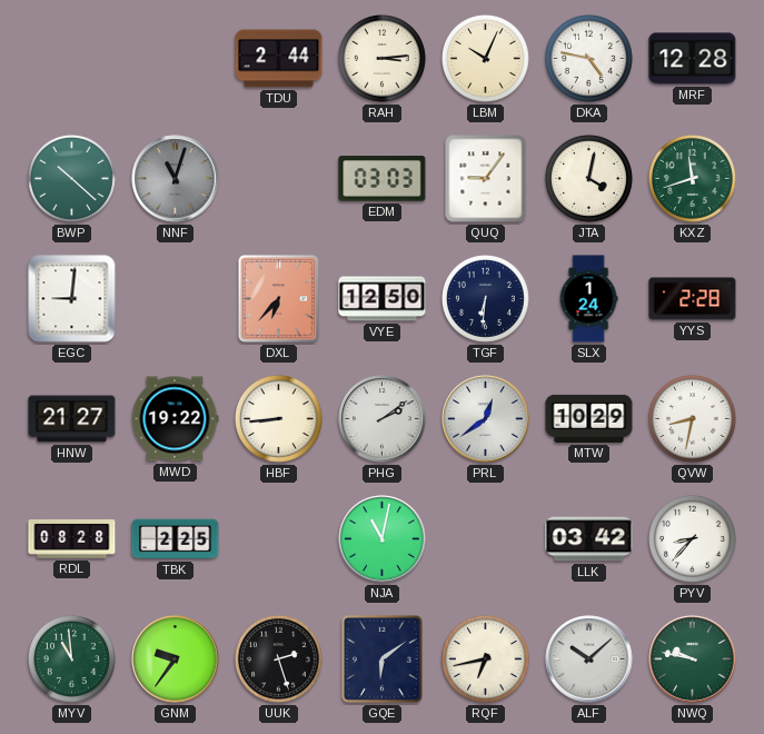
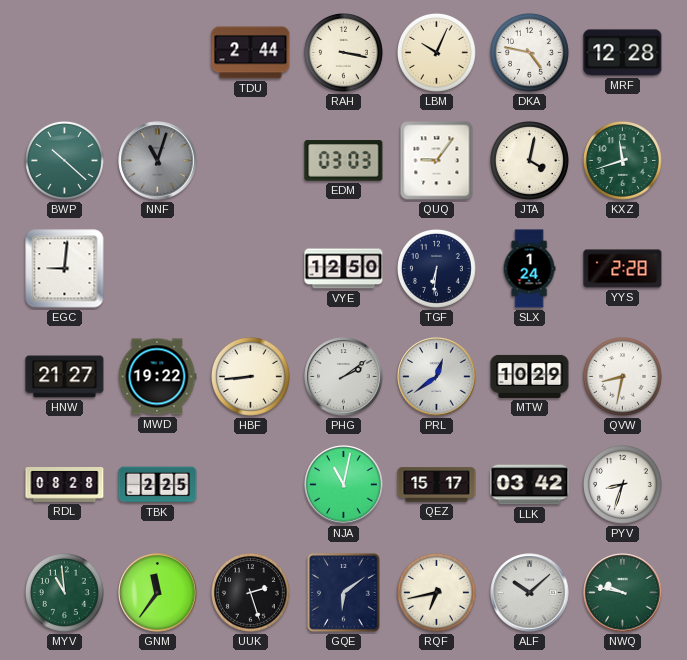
RAH: 3:14 -> 3:17 (344, 53)
DXL: 6:37 -> none (278, 298)
QEZ: none -> 15:17 (437, 485)
PYV: 8:37 -> 8:33 (623, 485)
GNM: 9:36 -> 11:36 (158, 593)
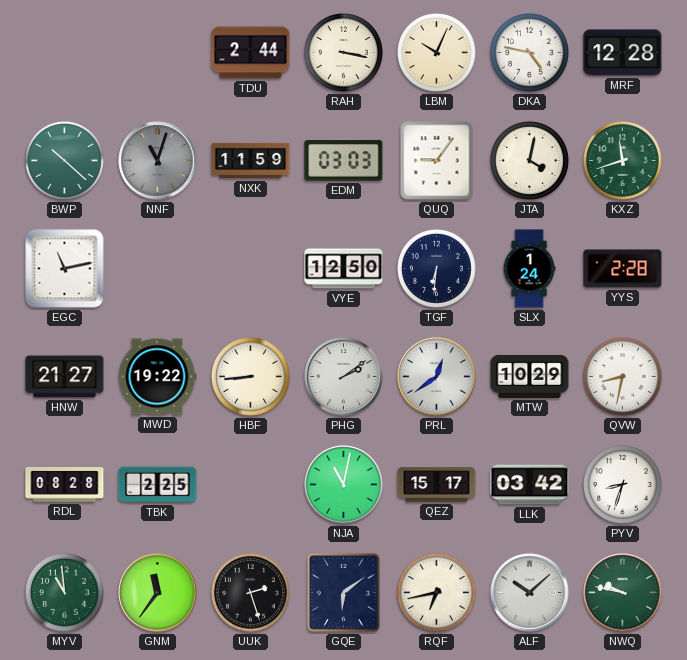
NXK: none -> 11:59 (251, 161)
EGC: 9:01 -> 11:13 (65, 269)
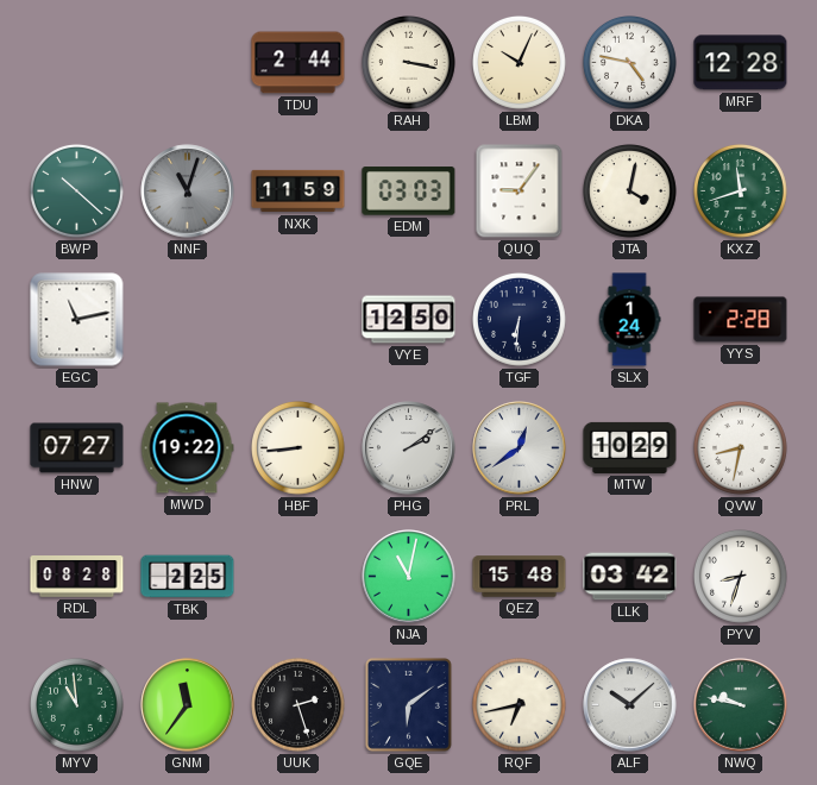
HNW: 21:27 -> 07:27 (77, 448)
QEZ: 15:17 -> 15:48 (520, 577)
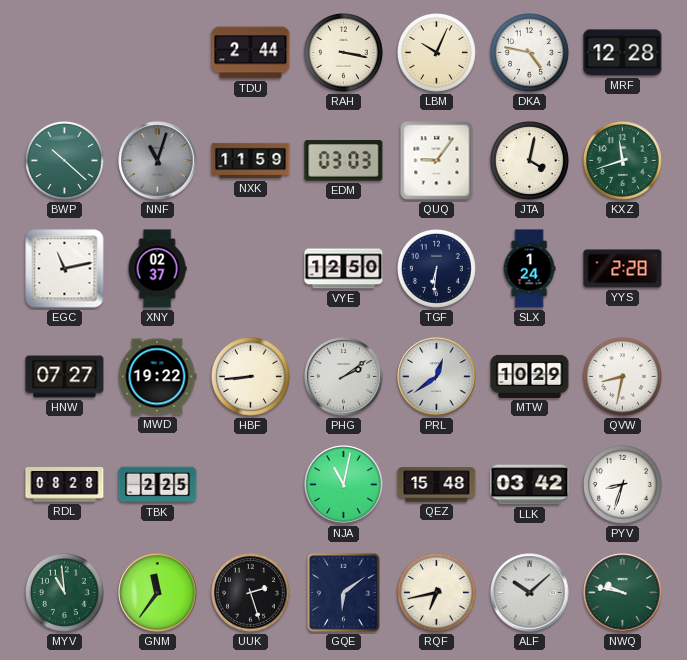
XNY: none -> 02:37 (157, 269)
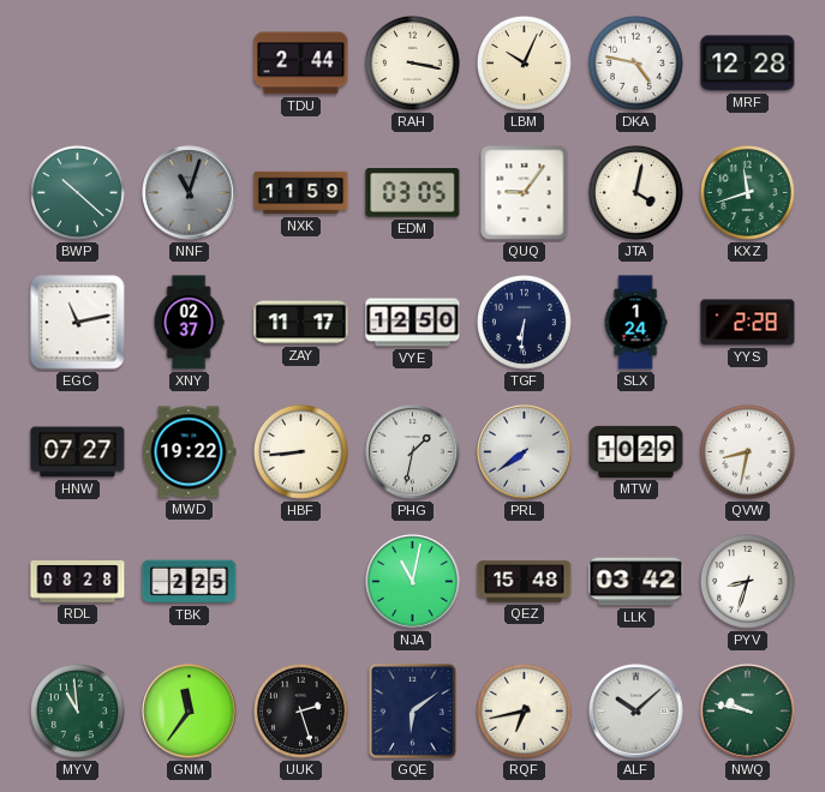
EDM: 03:03 -> 03:05 (413, 193)
ZAY: none -> 11:17 (301, 323)
PHG: 2:09 -> 1:32 (413, 452)
PRL: 12:39 -> 7:39 (525, 452)
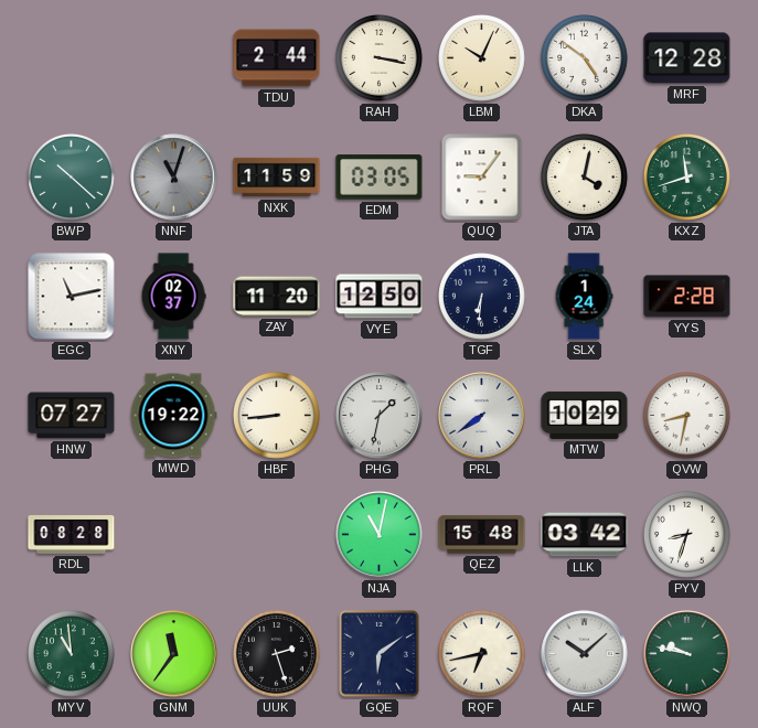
DKA: 4:47 -> 4:51 (585, 58)
ZAY: 11:17 -> 11:20 (277, 297)
TBK: 2:25 -> none (190, 582)
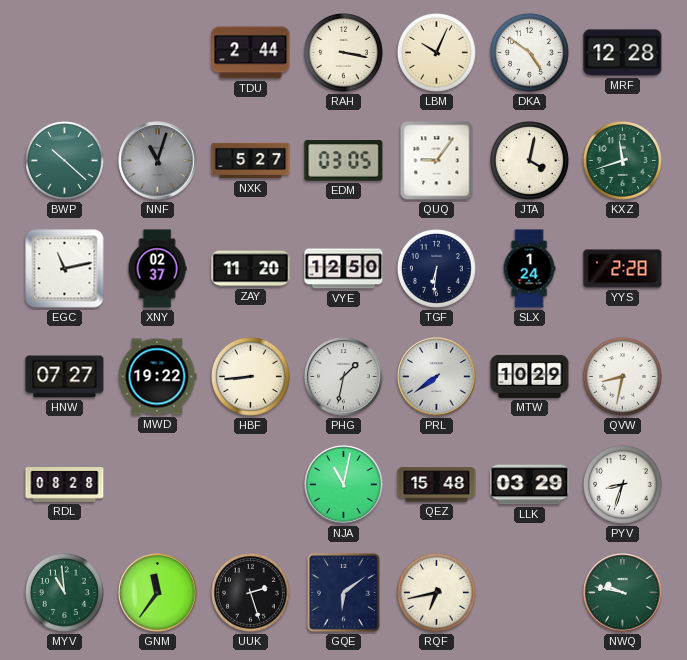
NXK: 11:59 -> 5:27 (251, 161)
LLK: 03:42 -> 03:29 (530, 485)
ALF: 10:08 -> none (585, 654)
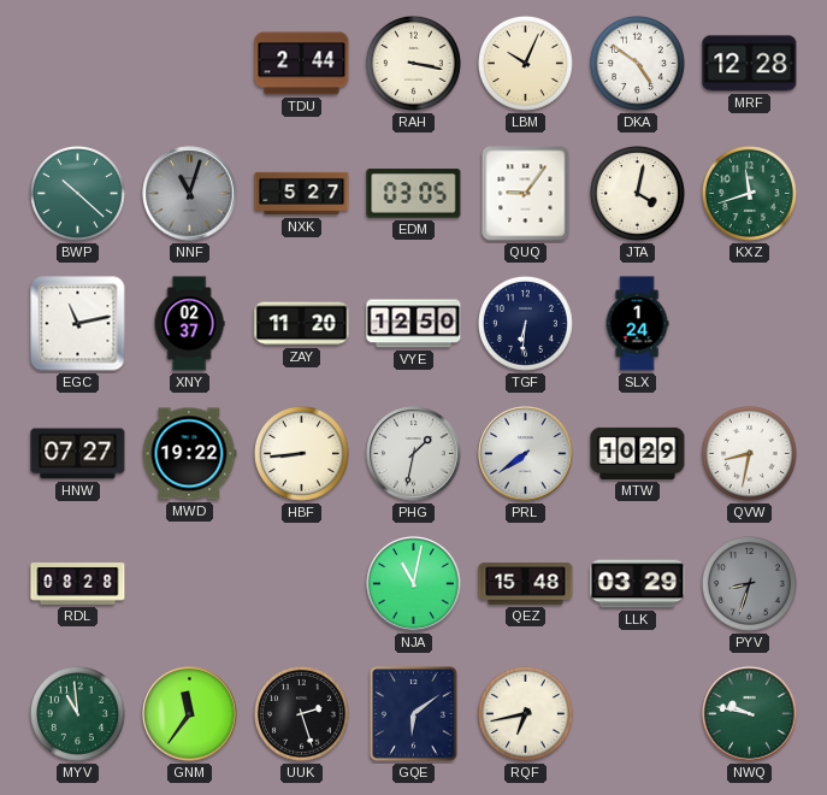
YYS: 2:28 -> none (623, 269)
PYV dial: white -> grey (750, 584)
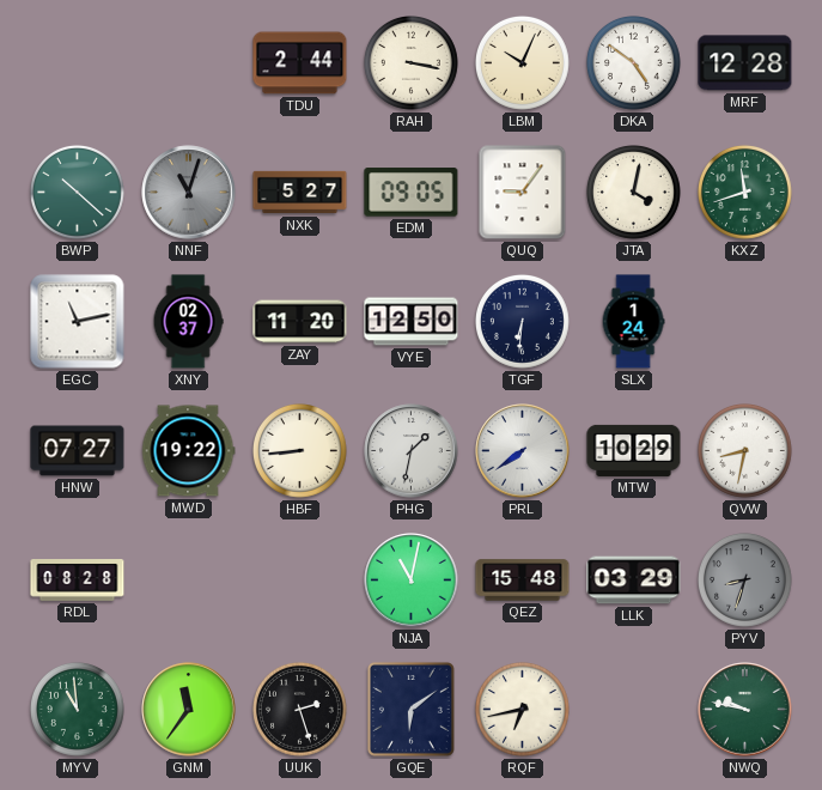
EDM: 03:05 -> 09:05 (412, 193)
